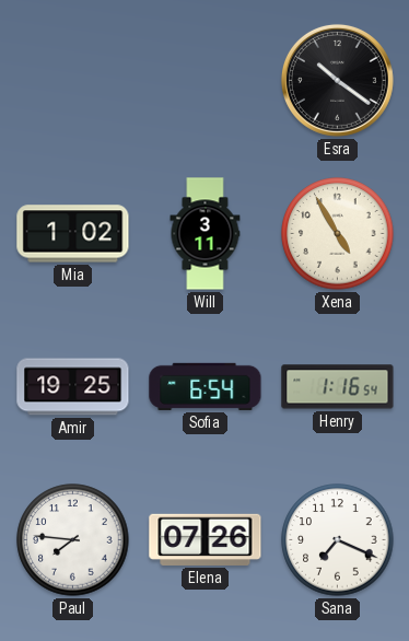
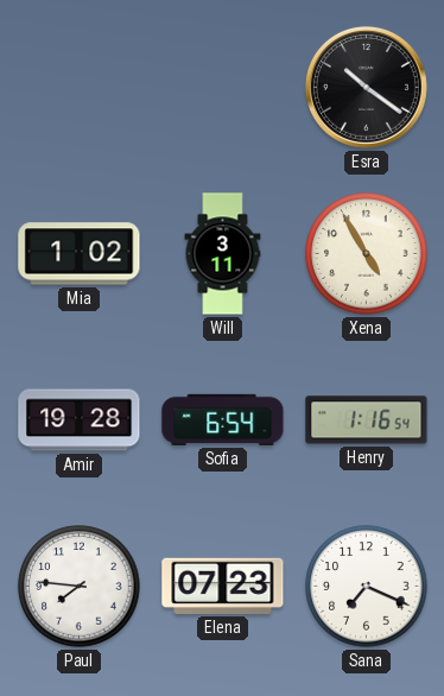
Amir: 19:25 -> 19:28 (80, 420)
Elena: 07:26 -> 07:23 (223, 586)
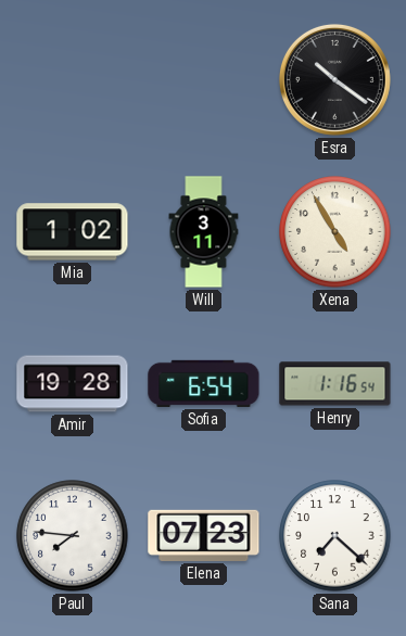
Sana: 7:19 -> 7:22 (335, 536)
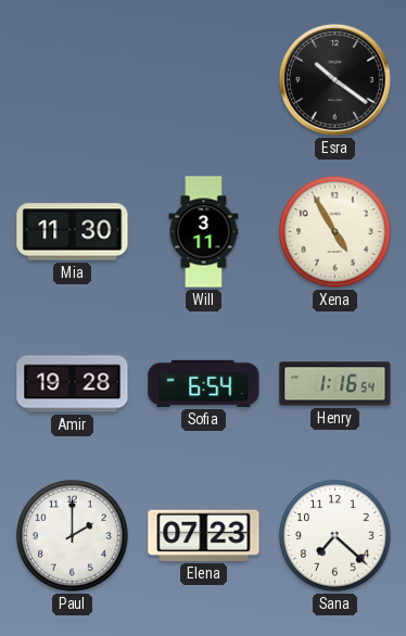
Mia: 1:02 -> 11:30 (73, 232)
Paul: 7:46 -> 2:00 (73, 536)
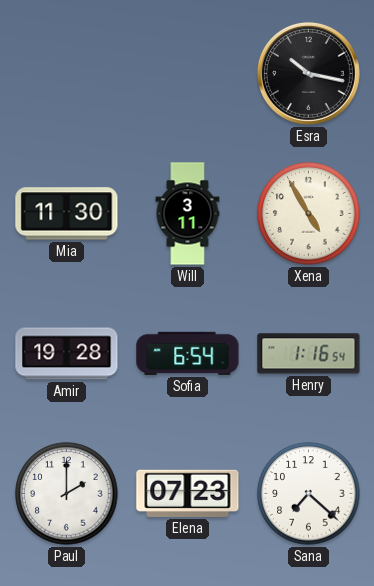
Esra: 10:21 -> 10:17 (308, 73)
